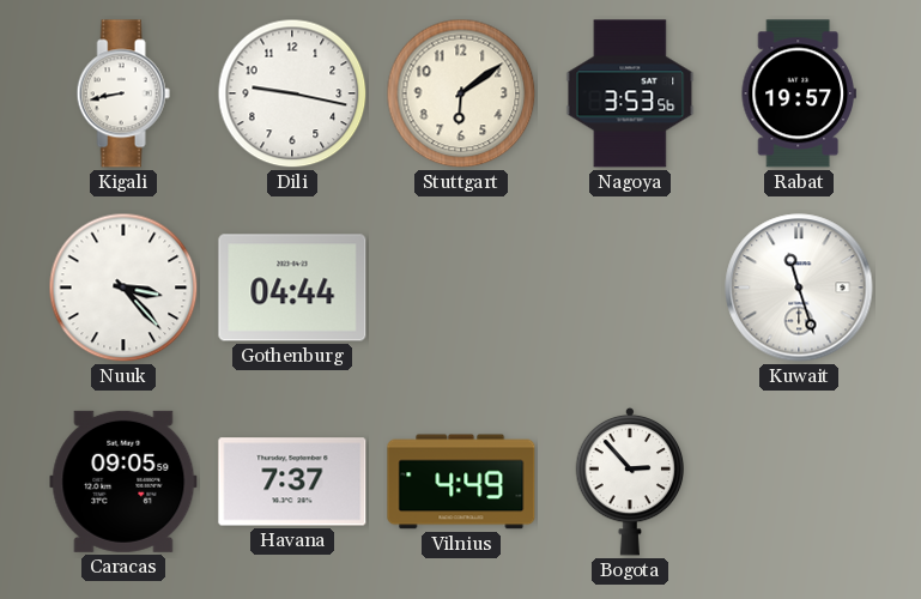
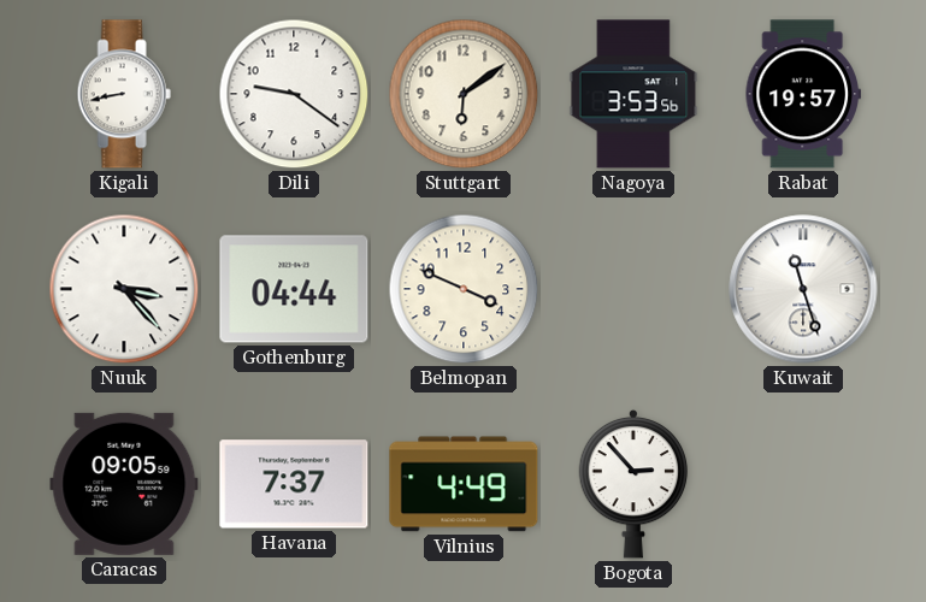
Dili: 9:17 -> 9:21 (294, 94)
Belmopan: none -> 3:49 (464, 289)
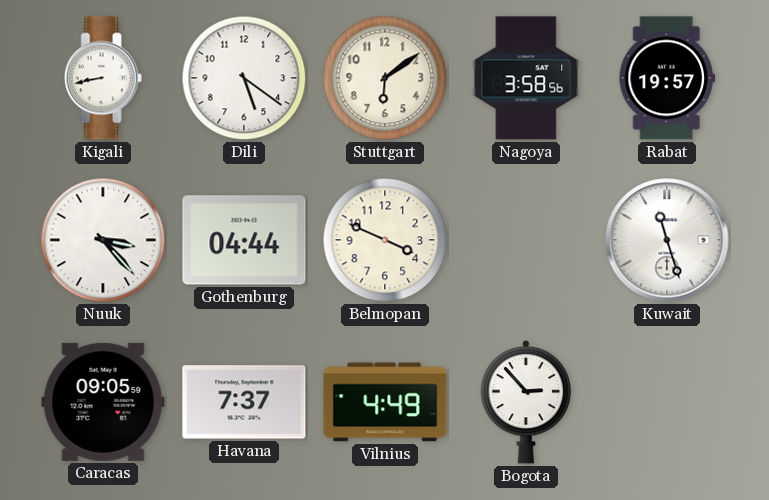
Dili: 9:21 -> 5:21 (244, 78)
Nagoya: 3:53 -> 3:58 (526, 78)
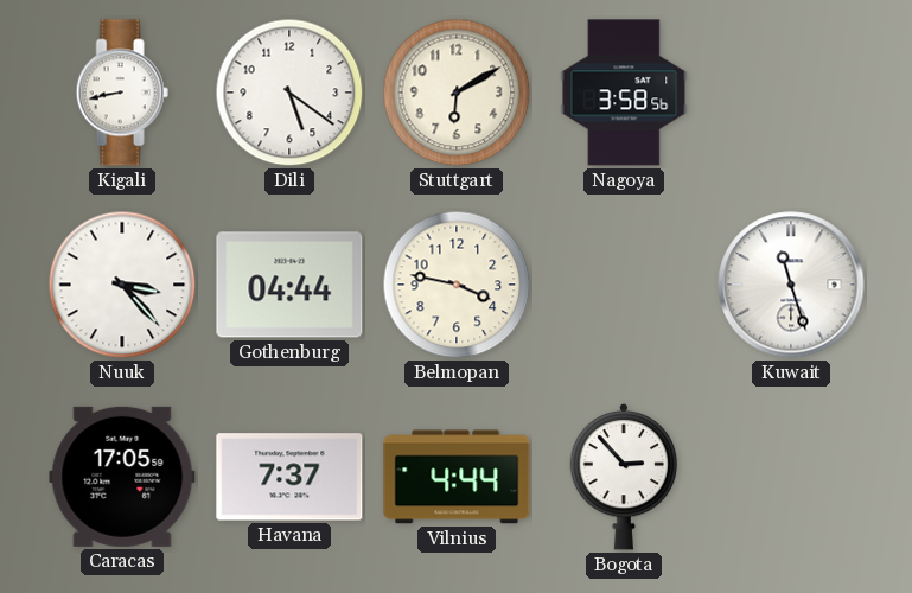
Stuttgart: 6:09 -> 6:10 (457, 93)
Rabat: 19:57 -> none (667, 78)
Belmopan: 3:49 -> 3:47 (457, 285)
Caracas: 09:05 -> 17:05 (122, 477)
Vilnius: 4:49 -> 4:44 (457, 477)
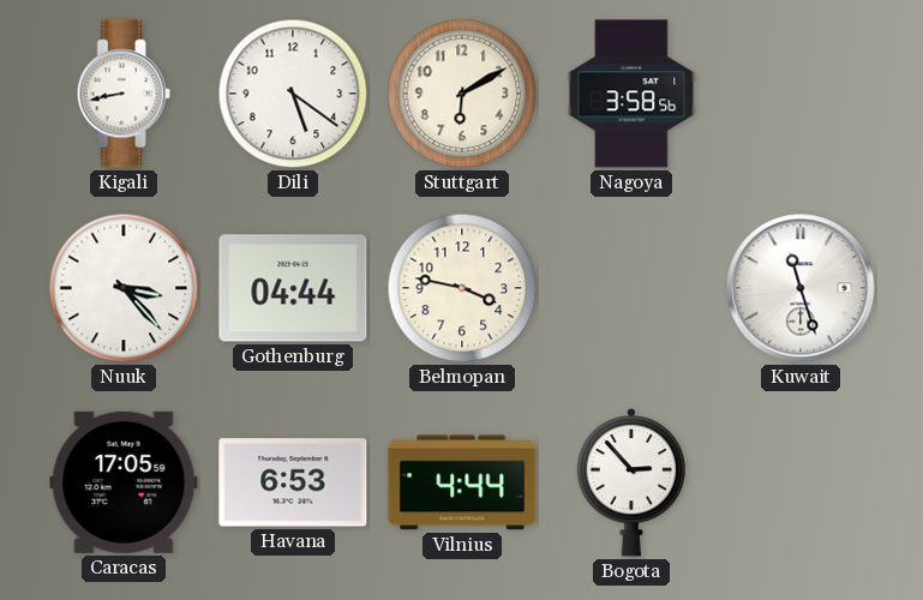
Havana: 7:37 -> 6:53 (293, 482)
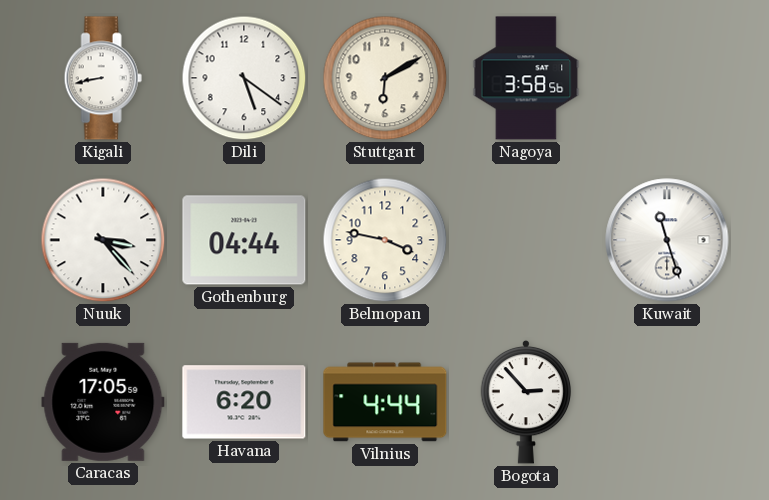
Havana: 6:53 -> 6:20 (244, 402)
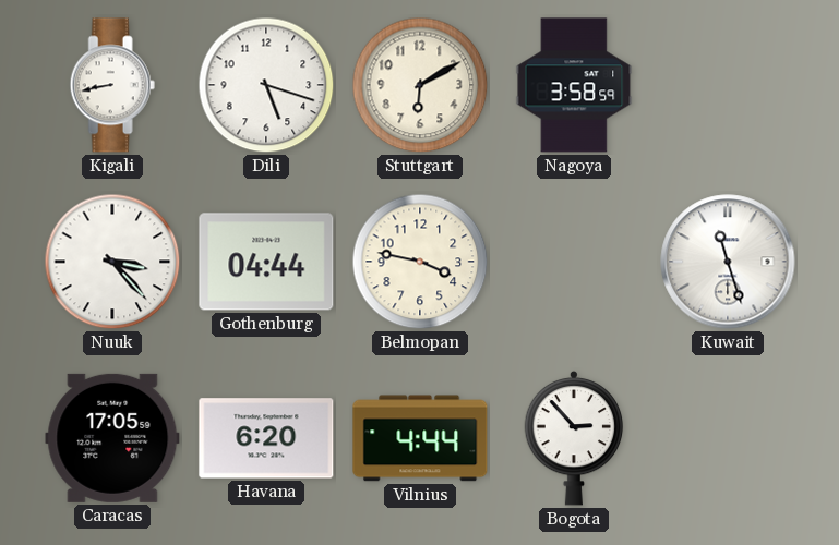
Dili: 5:21 -> 5:18 (266, 85)
Nagoya: 3:58:56 -> 3:58:59 (574, 85)
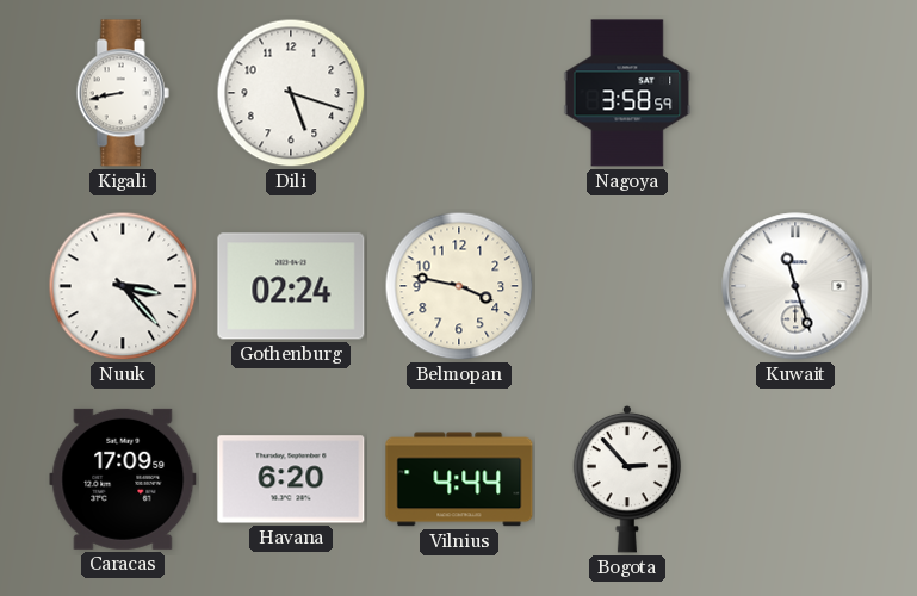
Stuttgart: 6:10 -> none (420, 85)
Gothenburg: 04:44 -> 02:24 (291, 286)
Caracas: 17:05 -> 17:09 (123, 479)
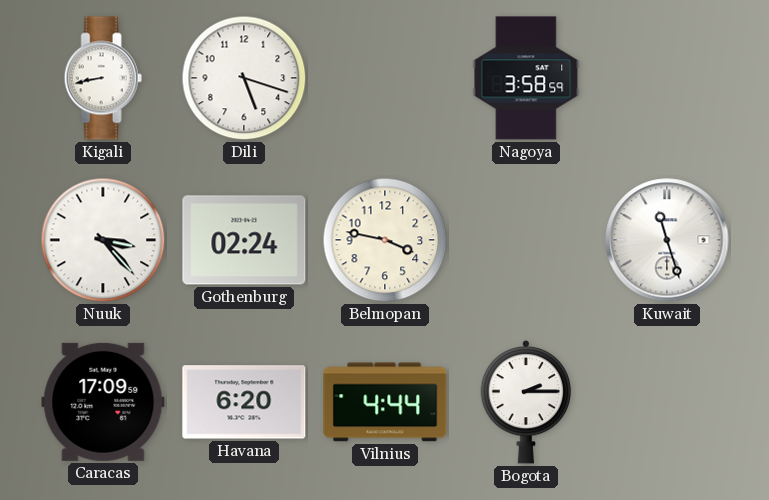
Bogota: 2:53 -> 2:15 (526, 402)
